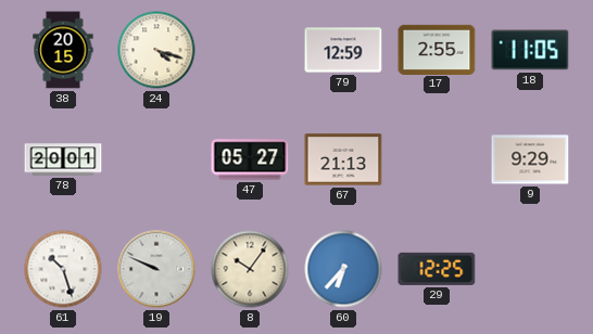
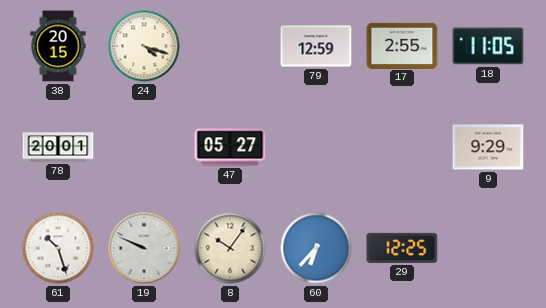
67: 21:13 -> none (343, 159)
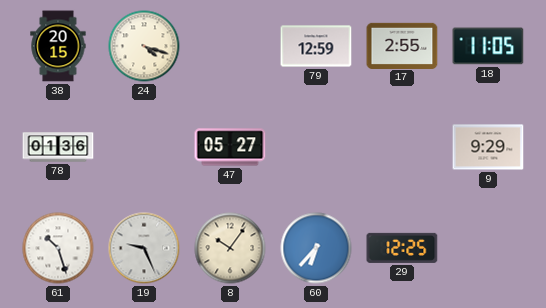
78: 20:01 -> 01:36 (58, 147)
19: 9:49 -> 9:26 (144, 248)
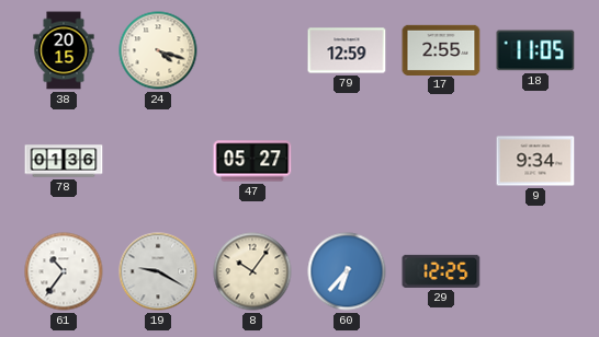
9: 9:29 -> 9:34 (535, 161)
61: 10:27 -> 10:36 (64, 271)
19: 9:26 -> 9:20 (158, 271)
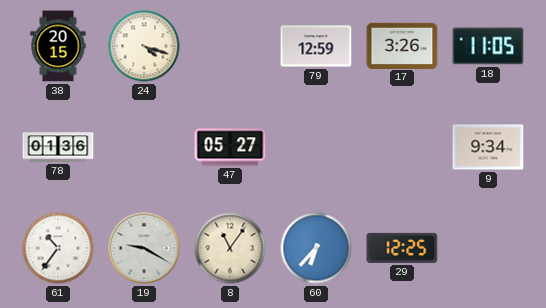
17: 2:55 -> 3:26 (402, 45)
8: 10:06 -> 11:06 (230, 248)
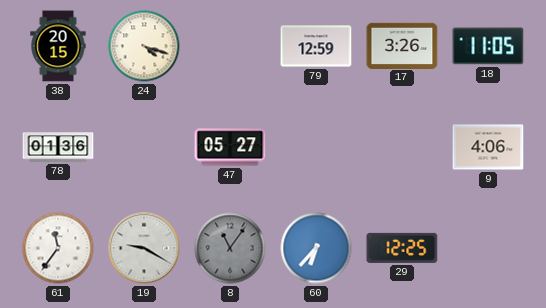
9: 9:34 -> 4:06 (488, 147)
61: 10:36 -> 11:36 (58, 248)
8 dial: cream -> grey (230, 248)
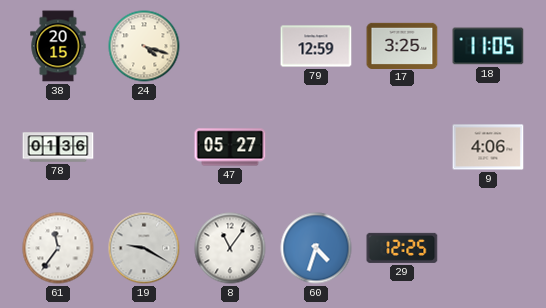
17: 3:26 -> 3:25 (402, 45)
8 dial: grey -> white (230, 248)
60: 6:37 -> 4:33 (316, 248)
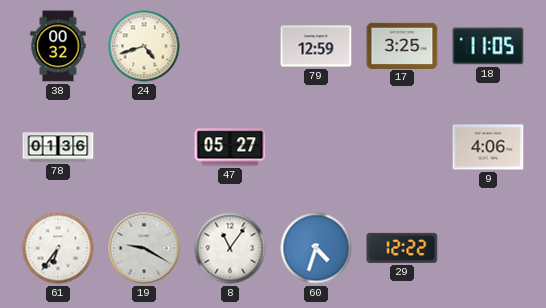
38: 20:15 -> 00:32 (58, 46)
24: 4:18 -> 4:42 (144, 46)
61: 11:36 -> 6:36 (58, 248)
29: 12:25 -> 12:22 (402, 248)
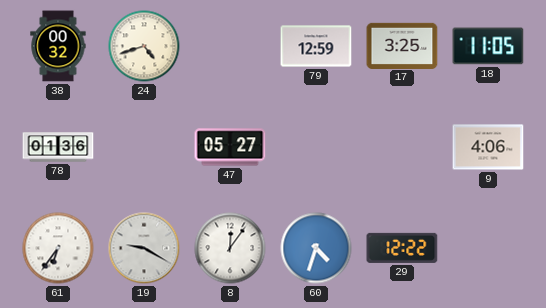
8: 11:06 -> 12:06 (230, 248)
